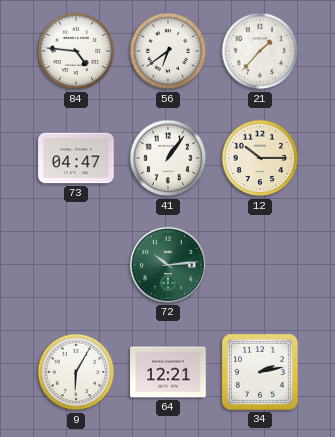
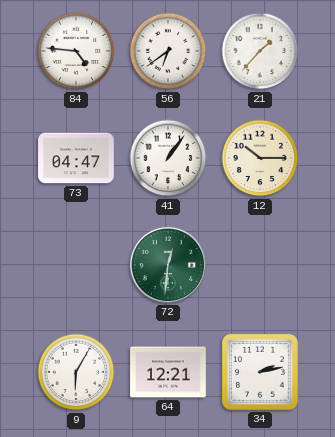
72: 10:14 -> 12:31 (168, 265)
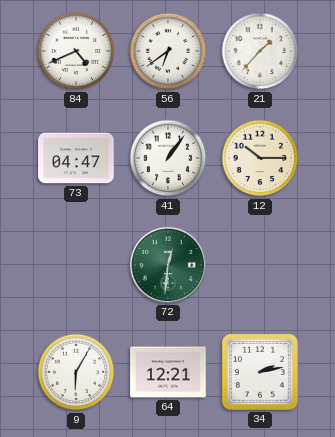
84: 4:46 -> 4:41 (76, 51)
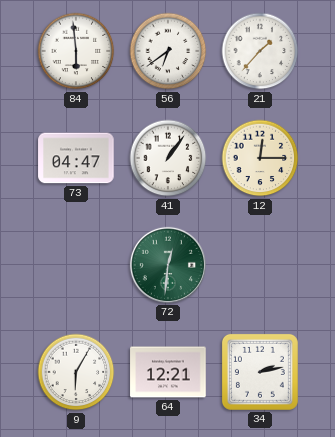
84: 4:41 -> 5:59 (76, 51)
12: 10:15 -> 12:15 (260, 158)
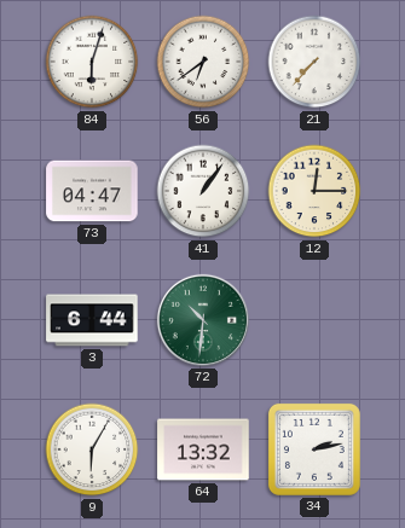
84: 5:59 -> 6:03 (92, 62)
21: 1:37 -> 7:37 (314, 62)
3: none -> 6:44 (92, 320)
72: 12:31 -> 10:31 (203, 320)
64: 12:21 -> 13:32 (203, 449)
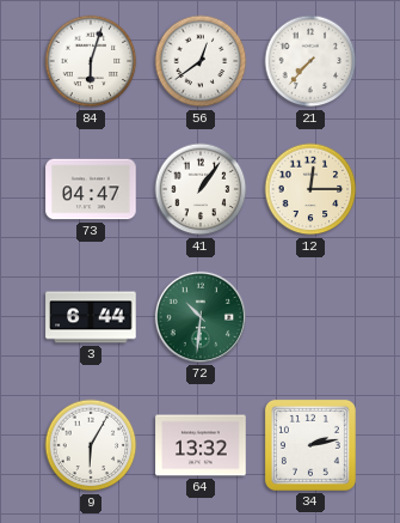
56: 6:39 -> 12:39 (201, 61)
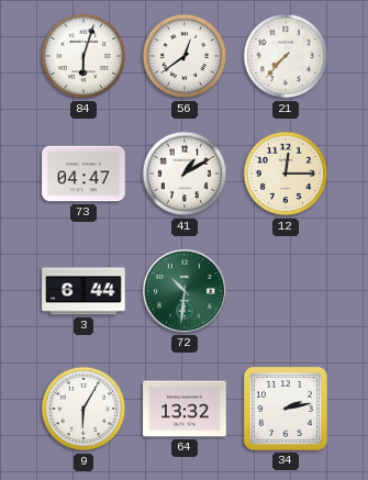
41: 1:06 -> 1:10 (185, 174)
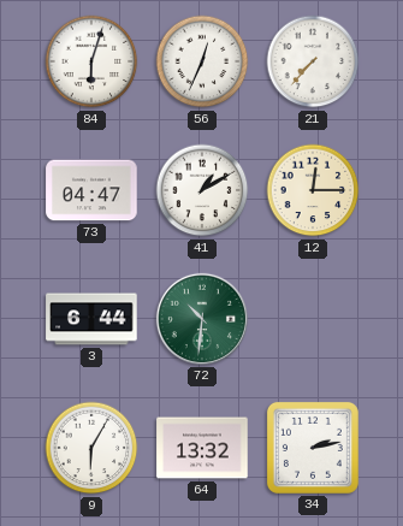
56: 12:39 -> 12:34 (202, 61)
